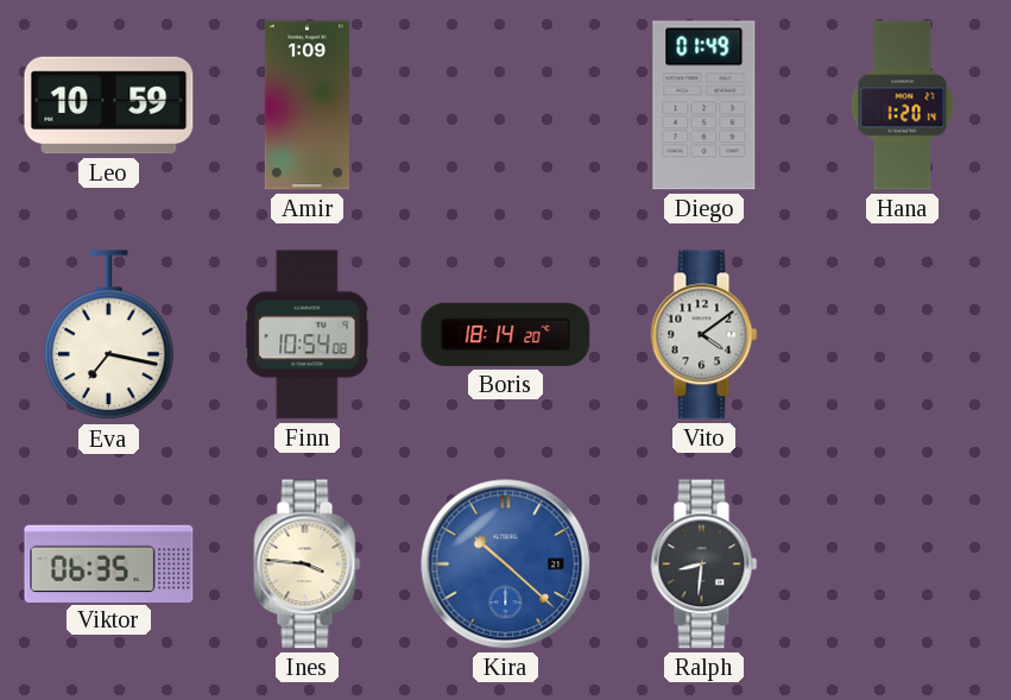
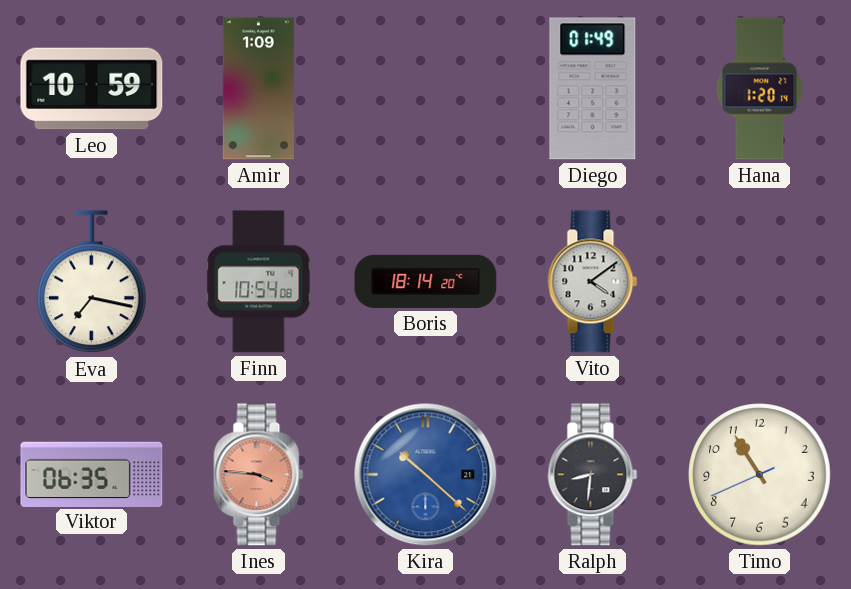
Ines dial: cream -> salmon (259, 475)
Timo: none -> 10:54 (760, 475)
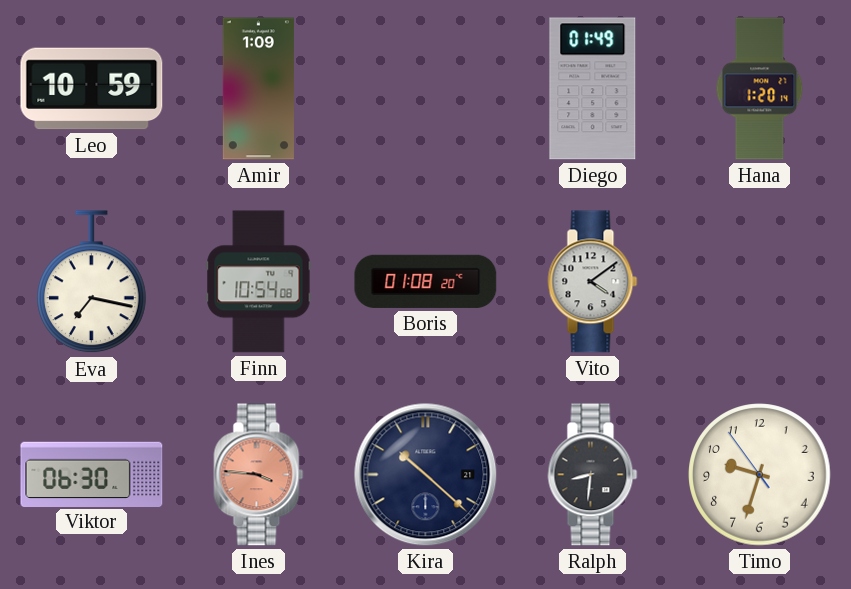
Boris: 18:14 -> 01:08 (426, 281)
Viktor: 06:35 -> 06:30 (92, 474)
Kira dial: blue -> navy (426, 475)
Timo: 10:54 -> 9:32 (760, 475)
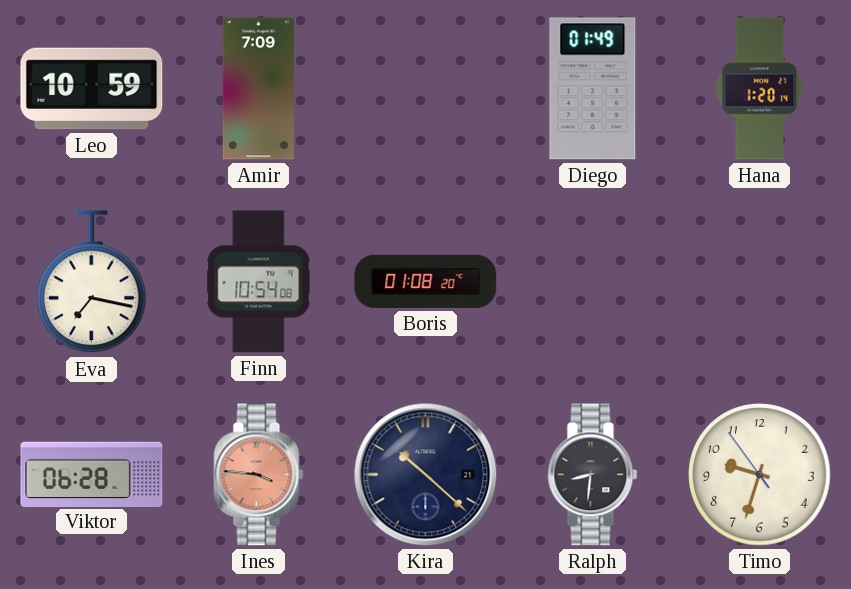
Amir: 1:09 -> 7:09 (258, 89)
Vito: 4:09 -> none (593, 282)
Viktor: 06:30 -> 06:28 (92, 474)
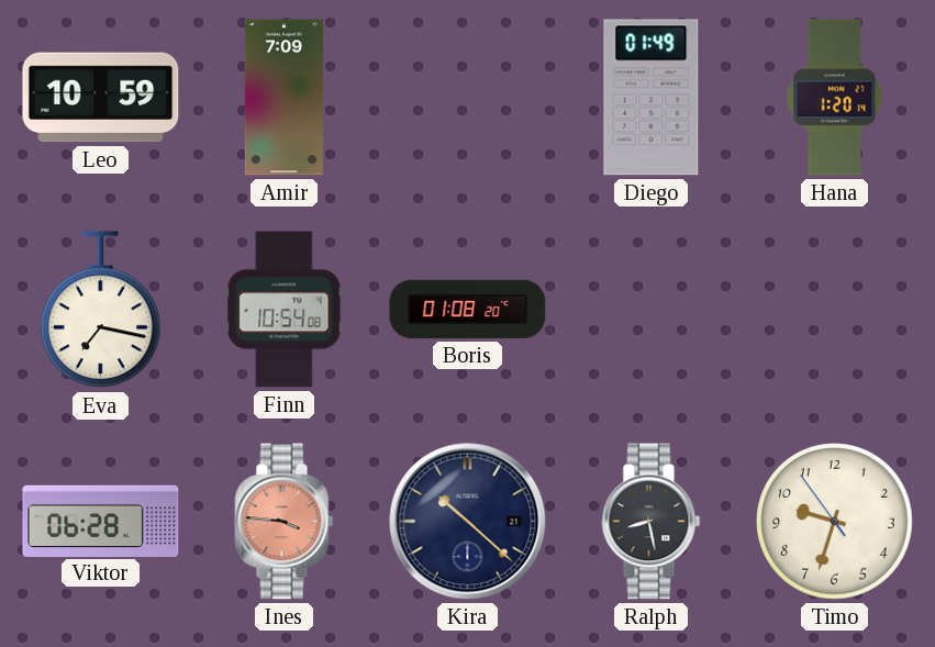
Ralph: 8:31 -> 8:28 (652, 522)
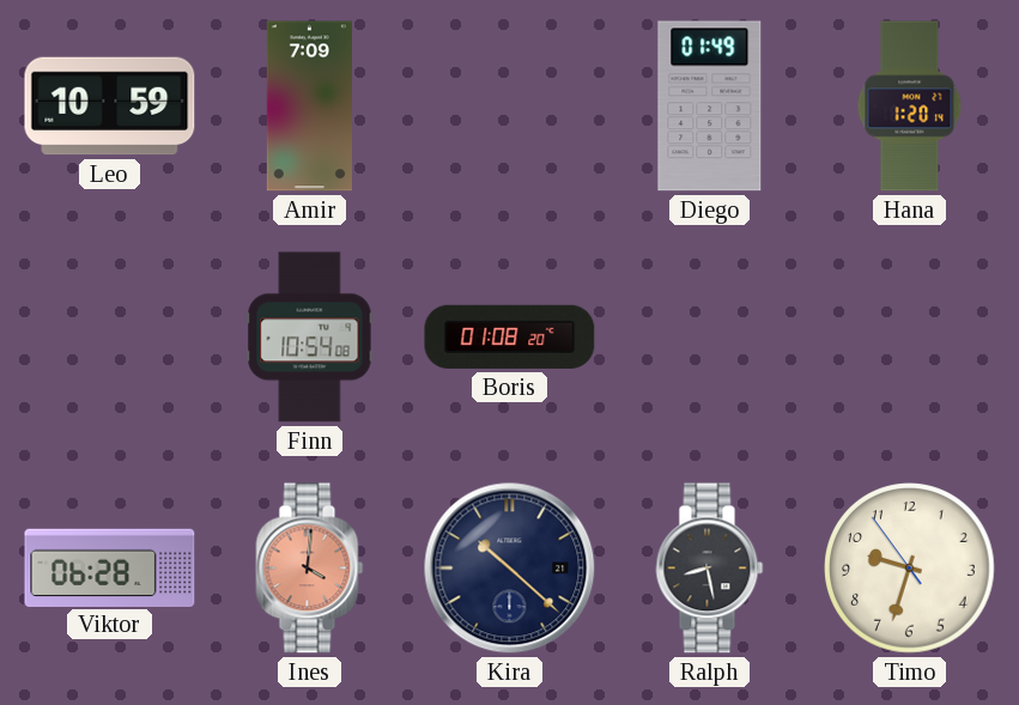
Eva: 7:17 -> none (101, 310)
Ines: 3:46 -> 4:01 (310, 569)
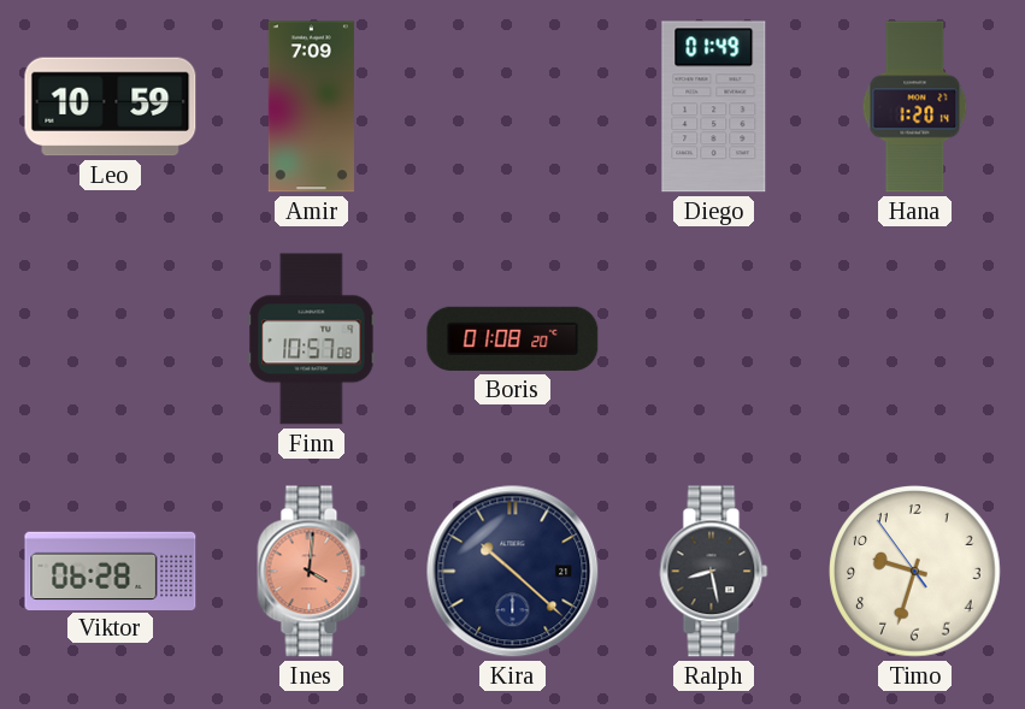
Finn: 10:54 -> 10:57 (312, 339)
